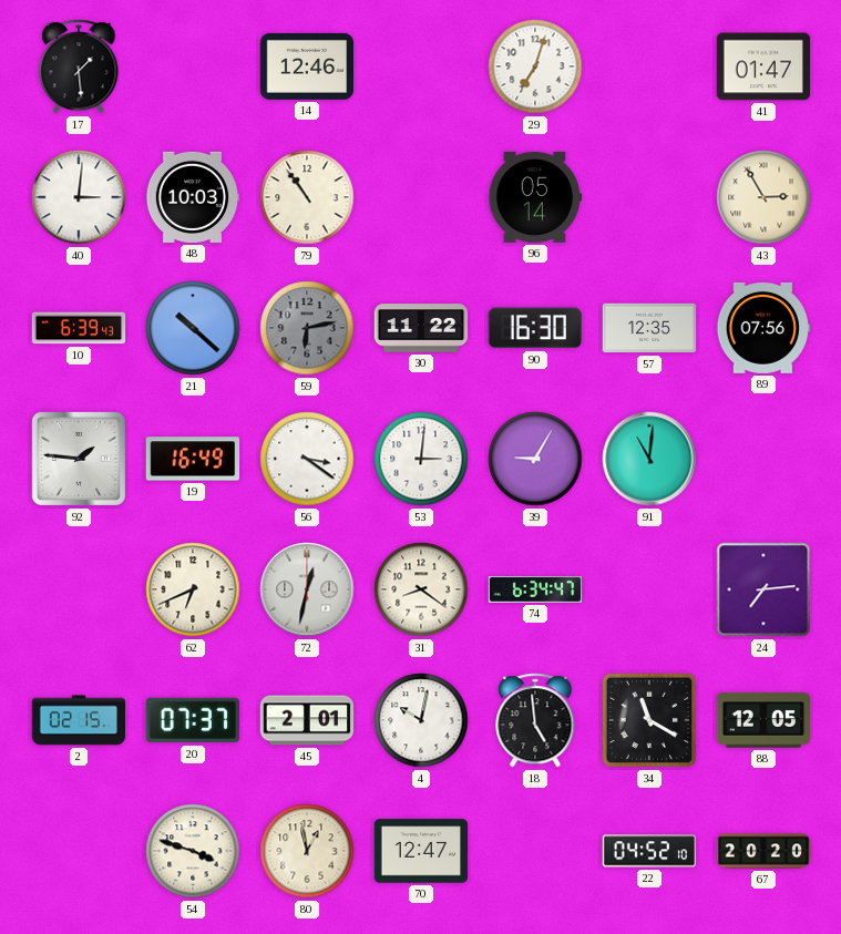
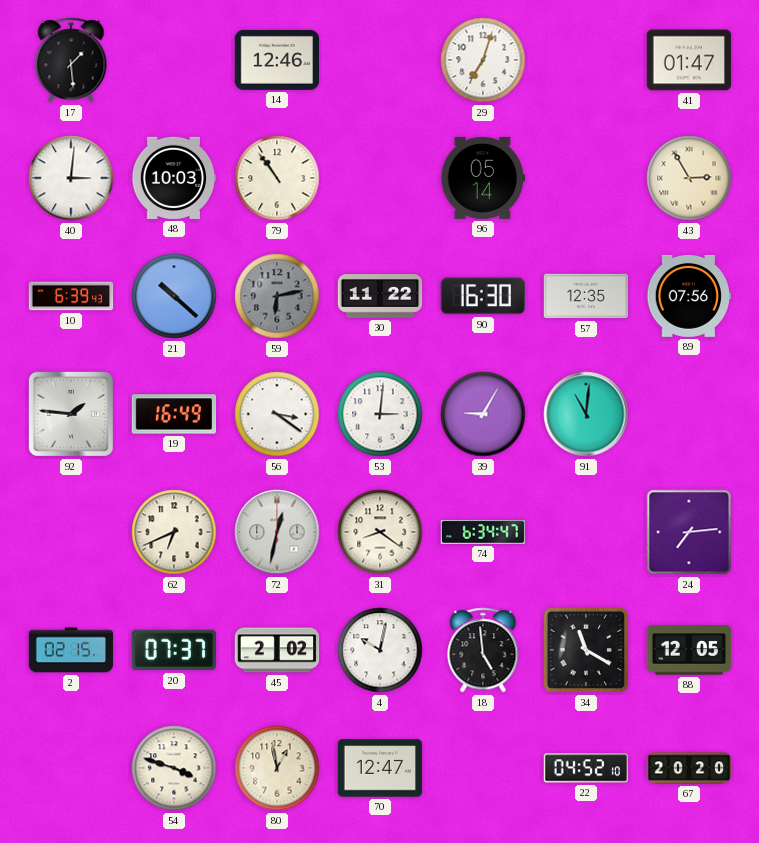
45: 2:01 -> 2:02 (277, 650)
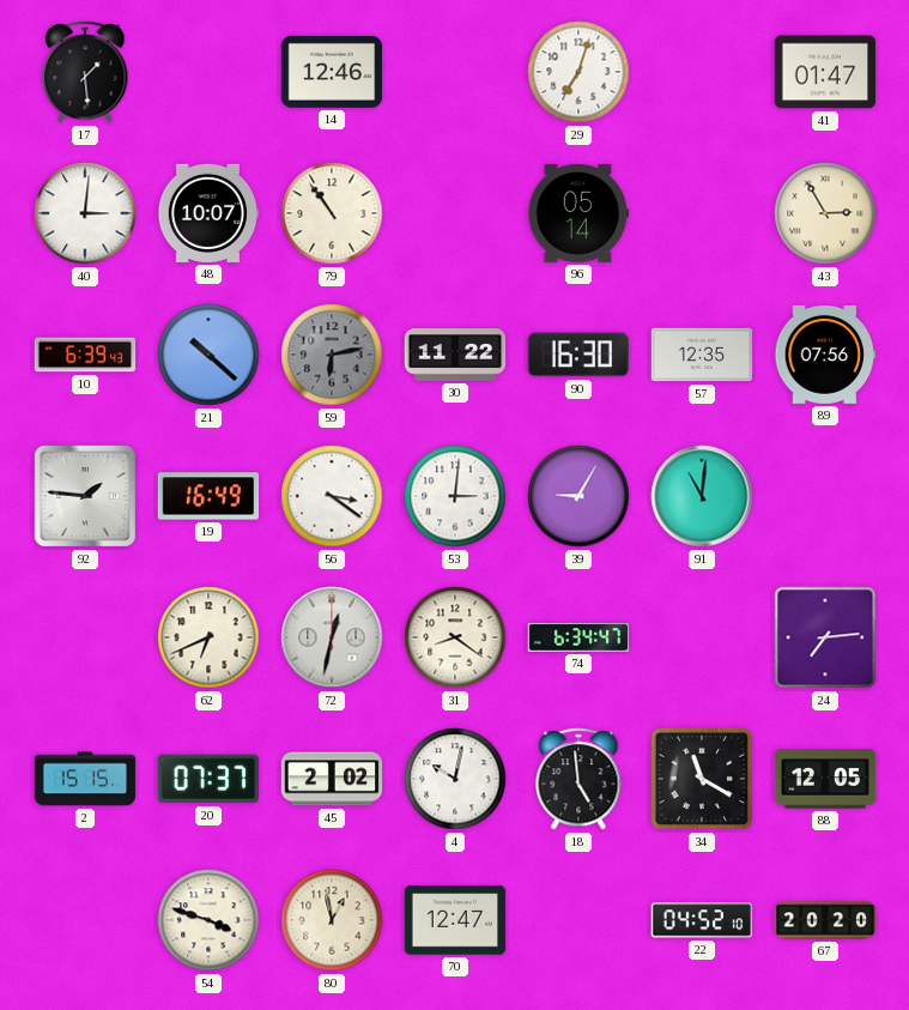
48: 10:03 -> 10:07 (208, 213)
2: 02:15 -> 15:15 (85, 779)
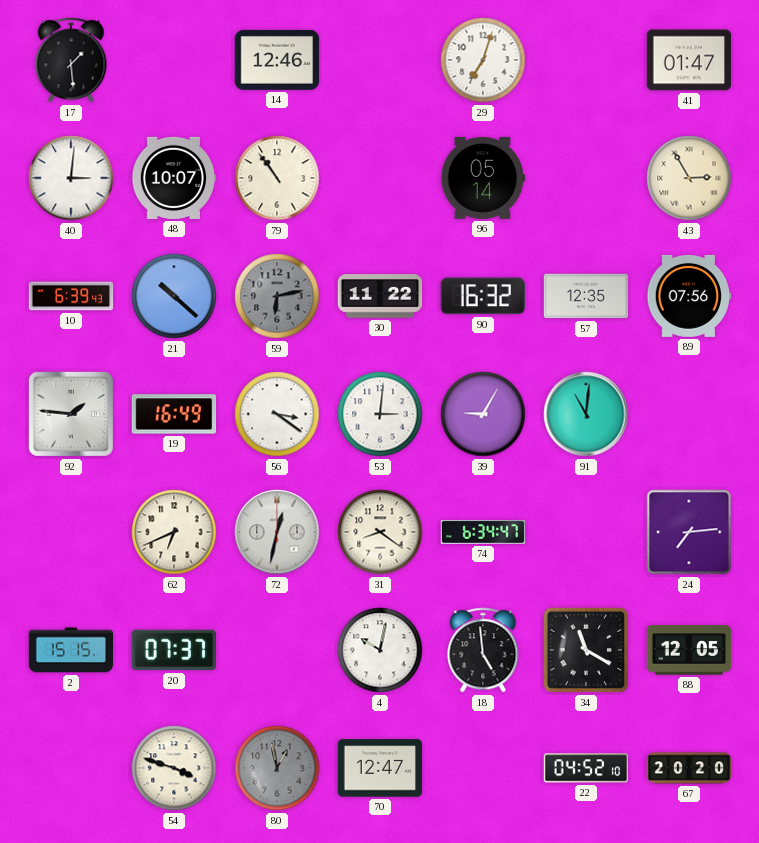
90: 16:30 -> 16:32 (483, 296)
45: 2:02 -> none (332, 779)
80 dial: cream -> grey (277, 768)
